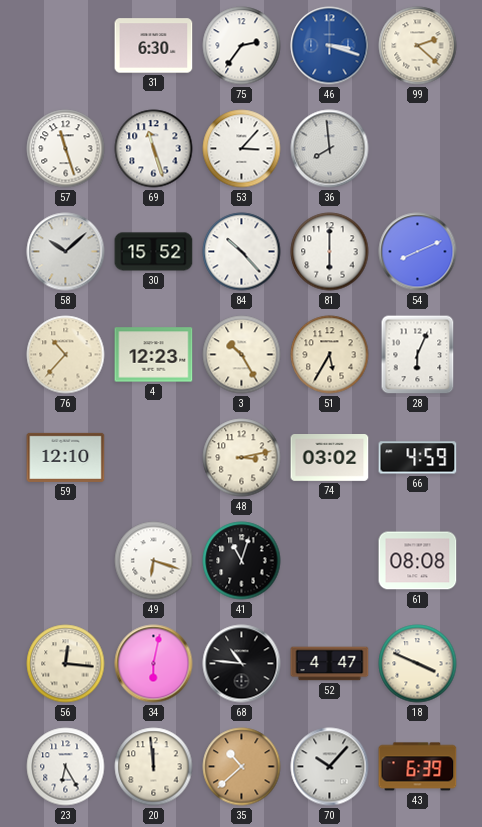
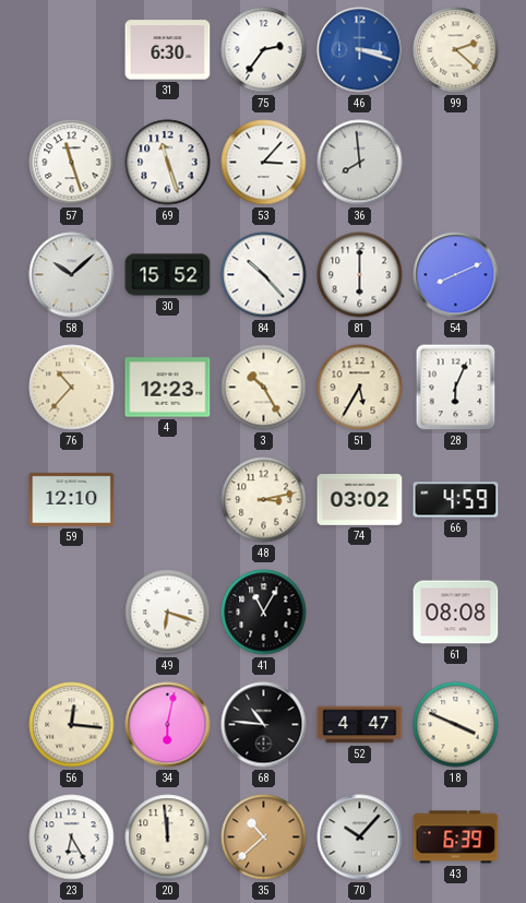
41: 11:03 -> 11:05 (264, 613)
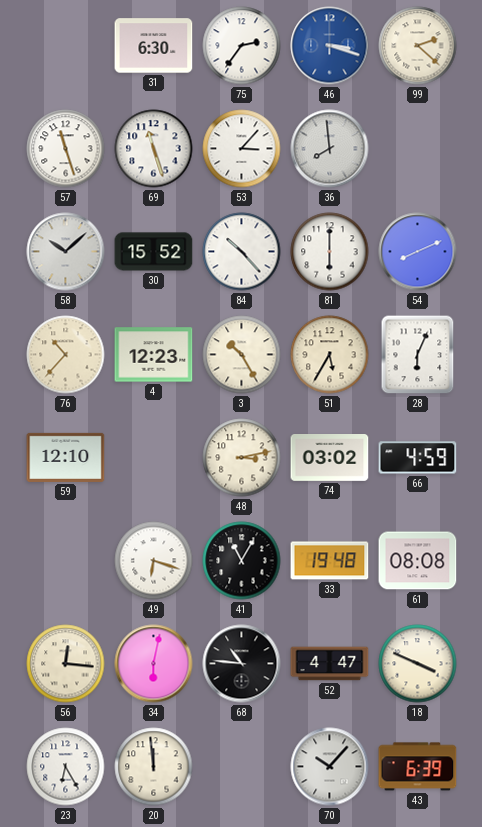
33: none -> 19:48 (330, 561)
35: 10:38 -> none (264, 837)
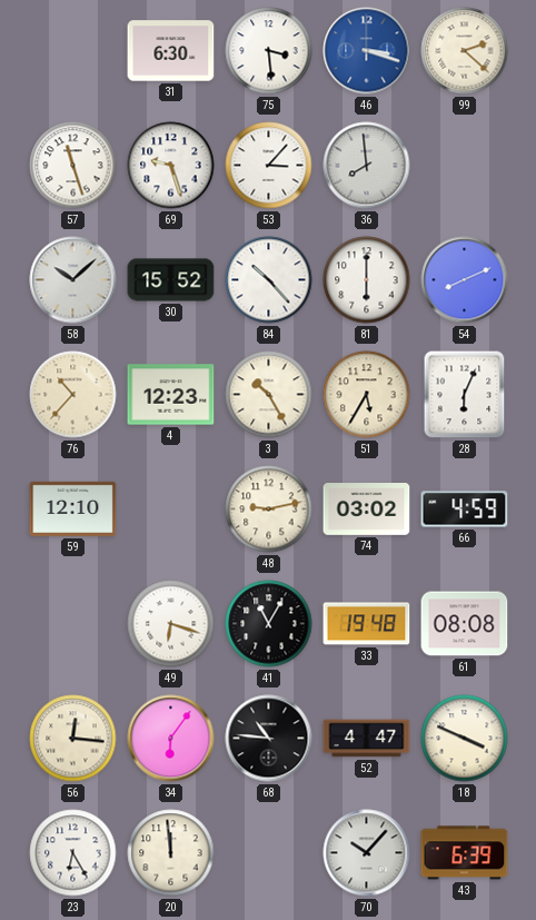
75: 2:36 -> 3:29 (269, 51)
69: 11:27 -> 9:27 (171, 166)
48: 3:13 -> 9:13 (269, 510)
34: 6:02 -> 6:06 (171, 739)
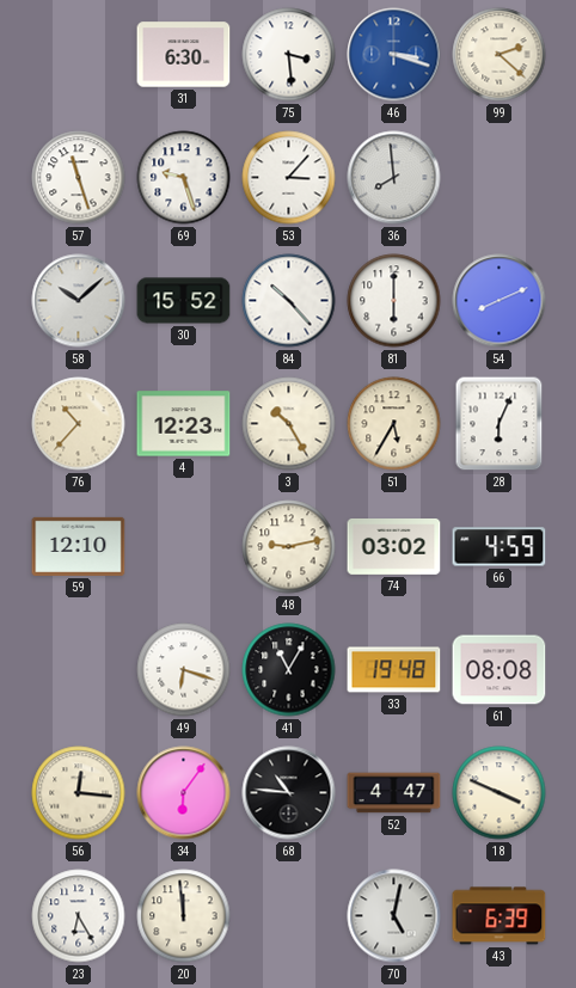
70: 10:07 -> 5:02 (394, 916)
